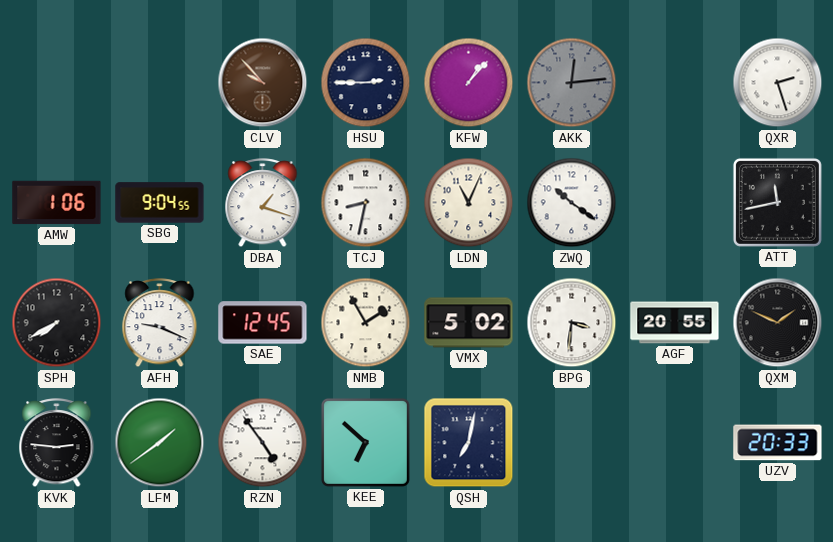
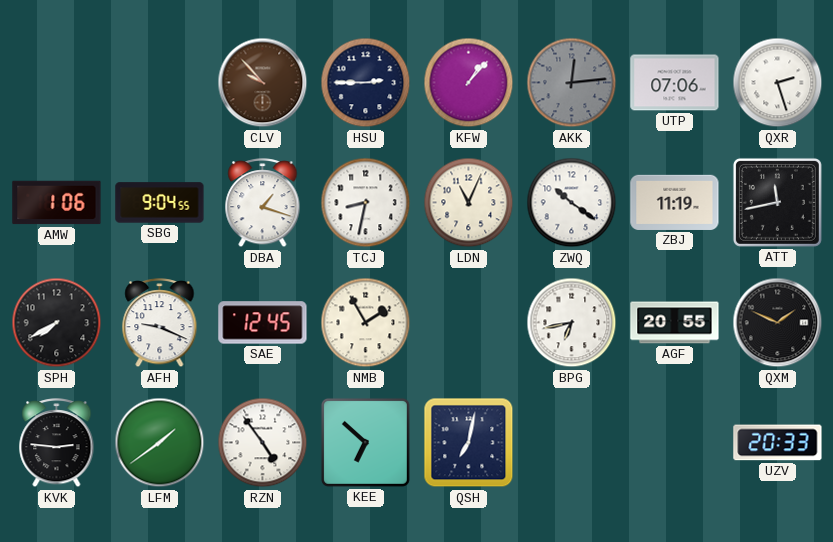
UTP: none -> 07:06 (675, 83)
ZBJ: none -> 11:19 (675, 202)
VMX: 5:02 -> none (469, 323)
BPG: 3:31 -> 6:43 (572, 323)
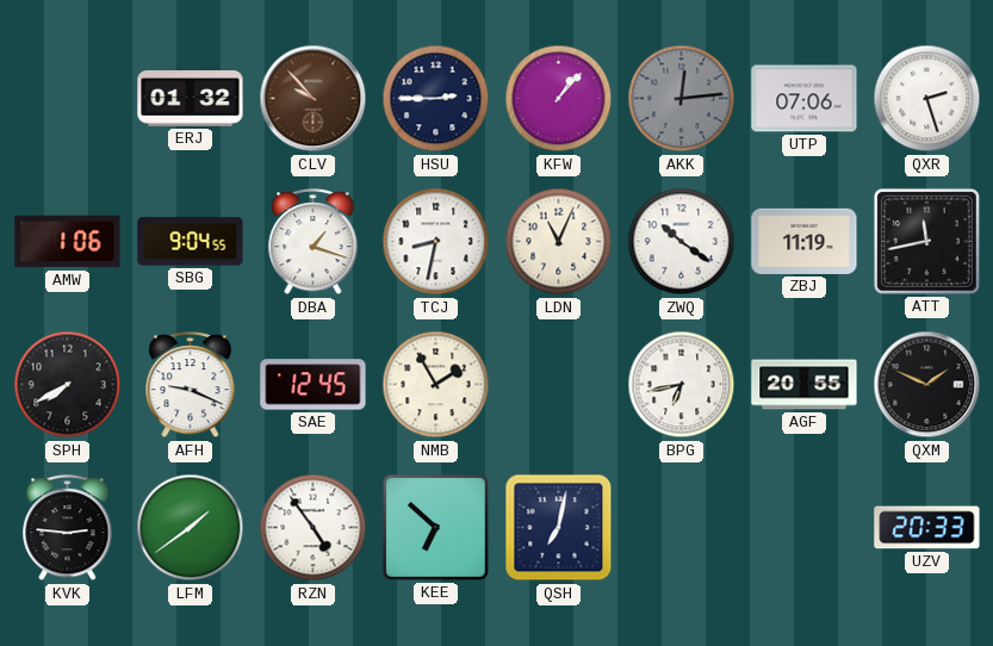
ERJ: none -> 01:32 (191, 99)
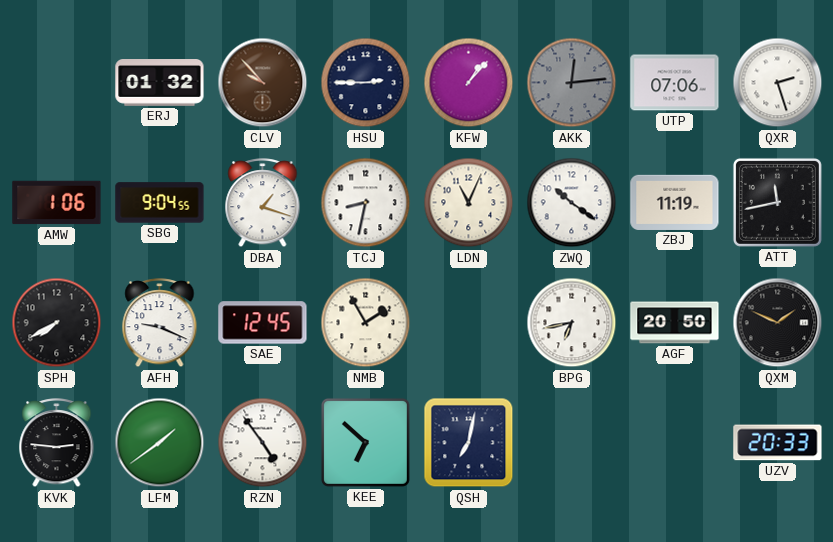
AGF: 20:55 -> 20:50 (675, 323)
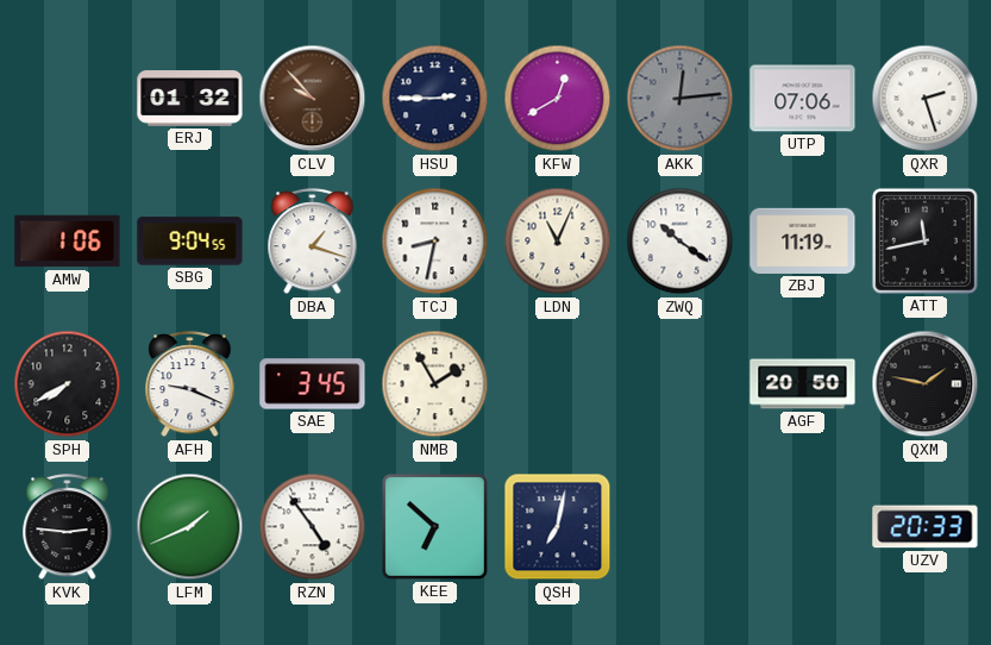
KFW: 1:07 -> 12:40 (558, 99)
SAE: 12:45 -> 3:45 (313, 384)
BPG: 6:43 -> none (572, 323)
QXM: 1:49 -> 1:47 (926, 384)
LFM: 1:39 -> 1:41 (190, 527)
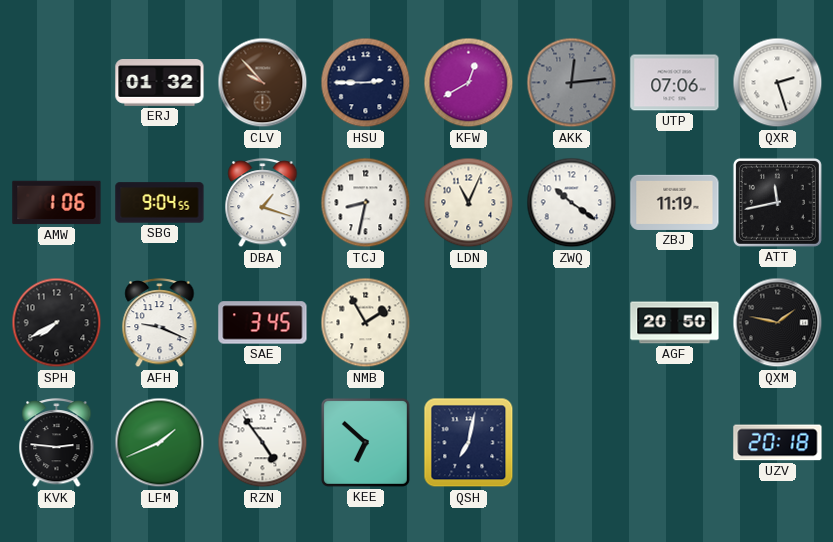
UZV: 20:33 -> 20:18 (778, 443)
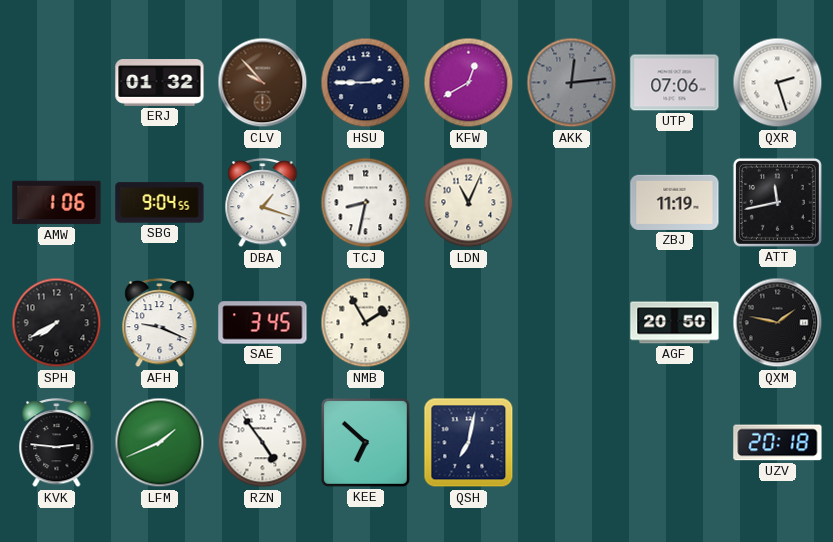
ZWQ: 10:21 -> none (572, 203)
